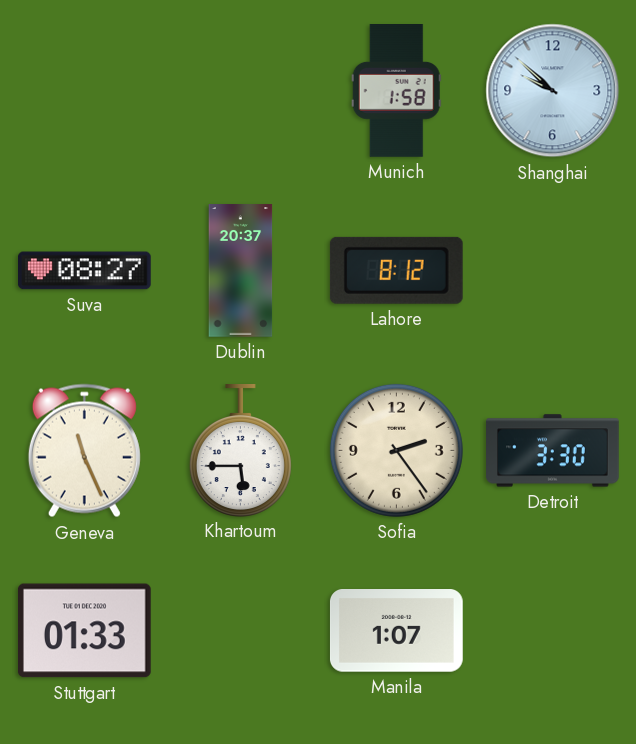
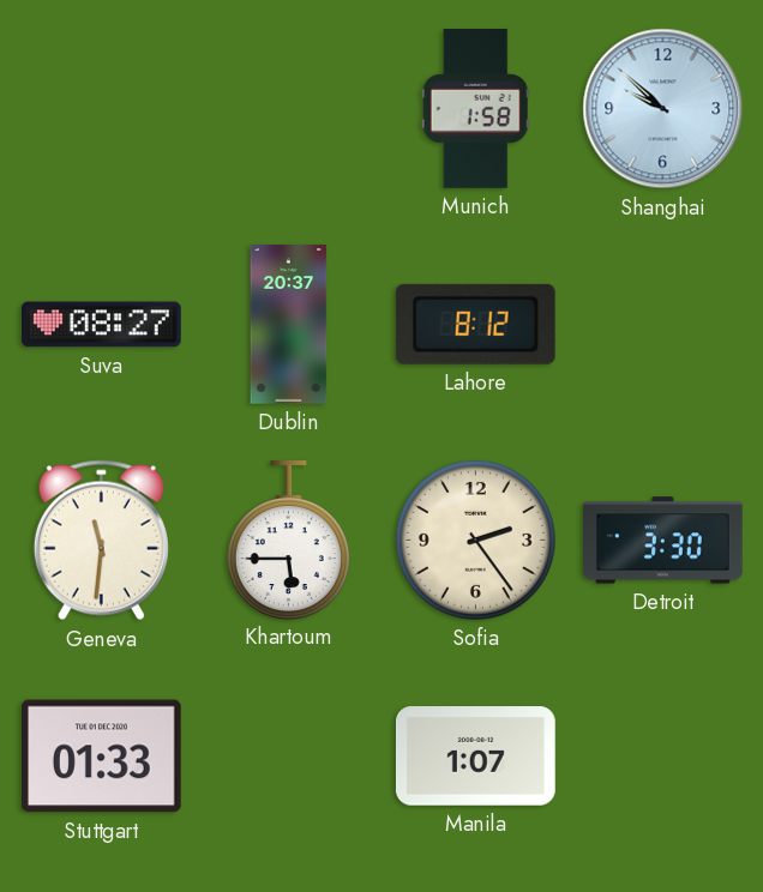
Geneva: 11:26 -> 11:31 (101, 541)
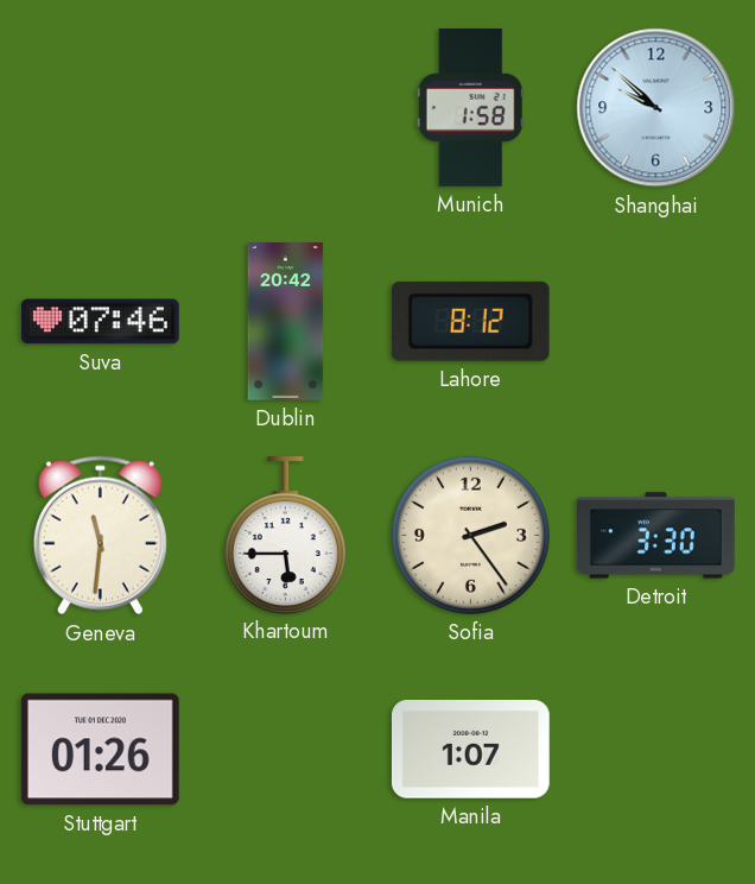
Suva: 08:27 -> 07:46 (101, 322)
Dublin: 20:37 -> 20:42 (286, 322)
Stuttgart: 01:33 -> 01:26 (100, 750)
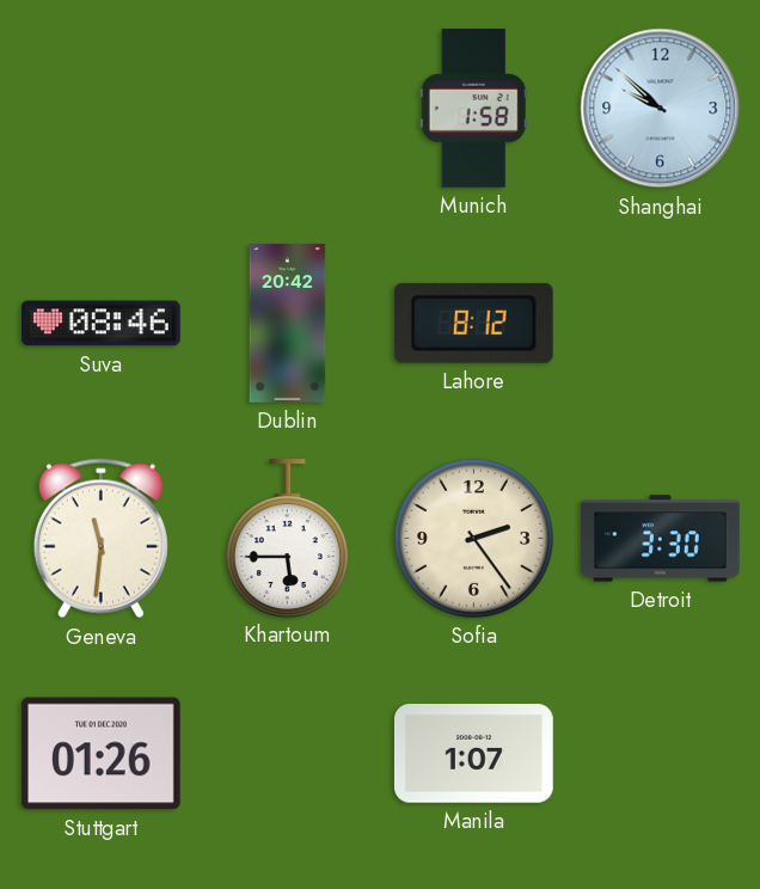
Suva: 07:46 -> 08:46 (102, 324)
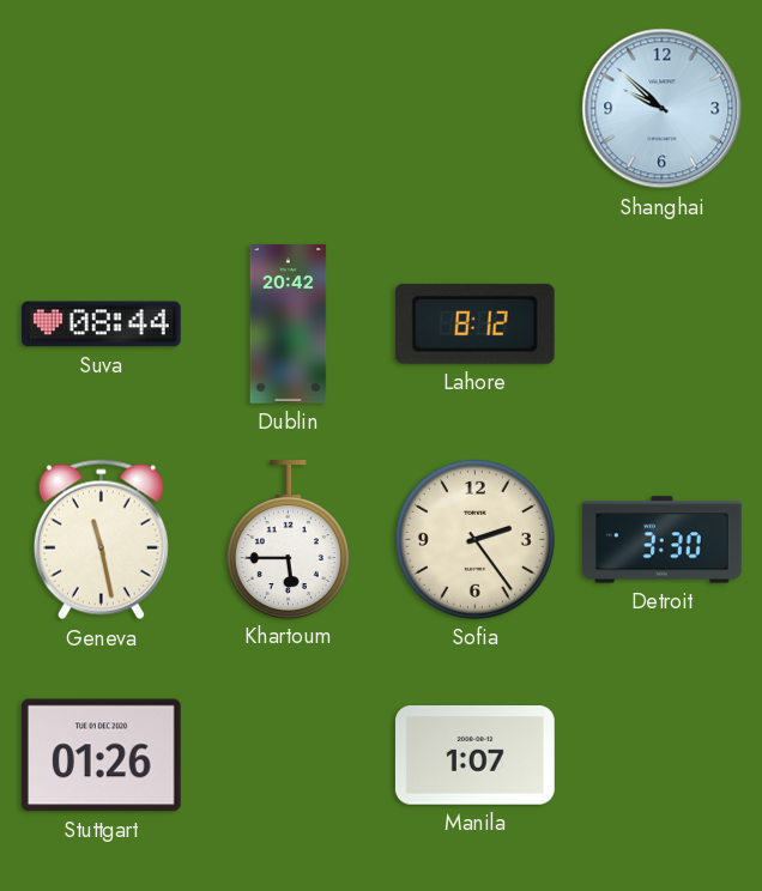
Munich: 1:58 -> none (473, 109)
Suva: 08:46 -> 08:44 (102, 325)
Geneva: 11:31 -> 11:28 (101, 540)
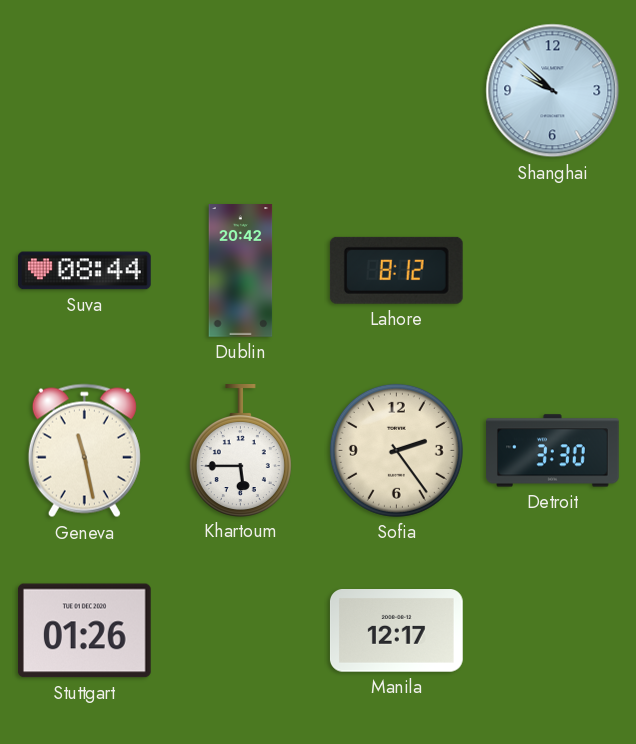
Manila: 1:07 -> 12:17 (397, 631)
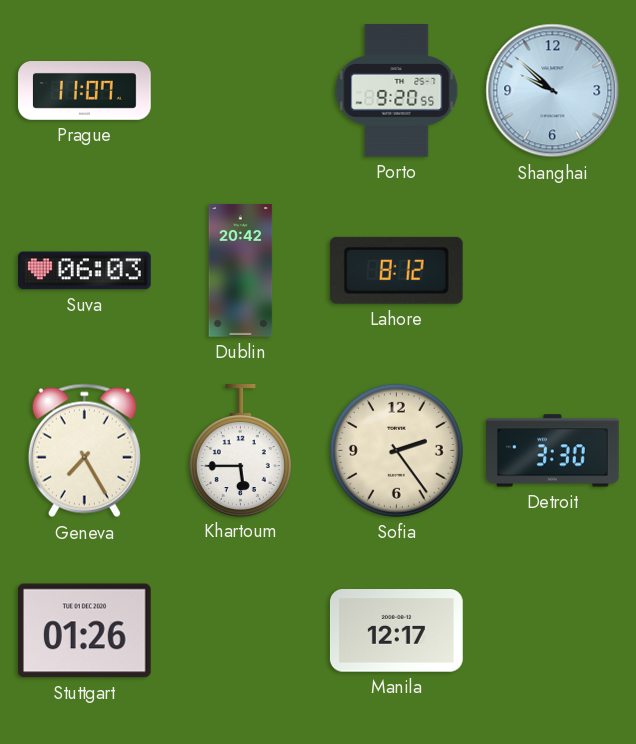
Prague: none -> 11:07 (85, 91)
Porto: none -> 9:20 (397, 91)
Suva: 08:44 -> 06:03 (85, 271)
Geneva: 11:28 -> 7:25 (84, 451)
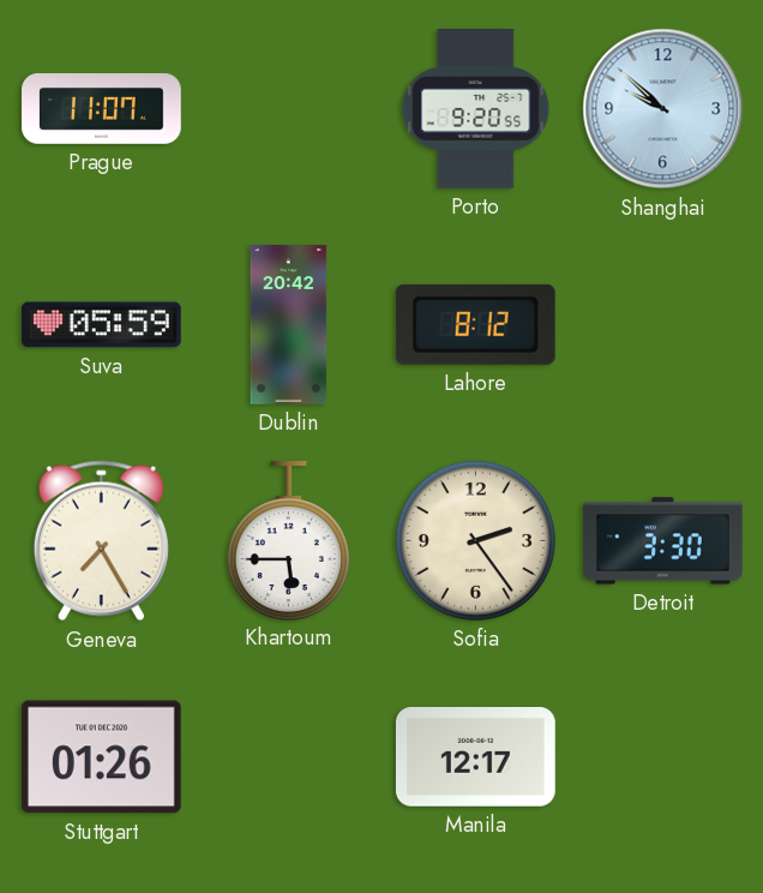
Suva: 06:03 -> 05:59 (102, 325)
